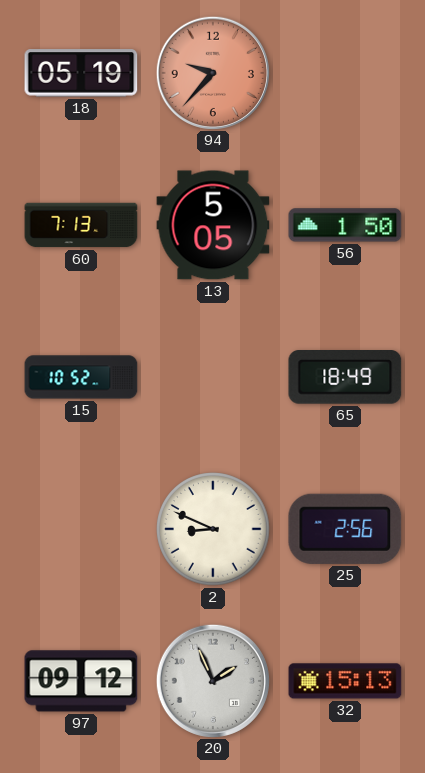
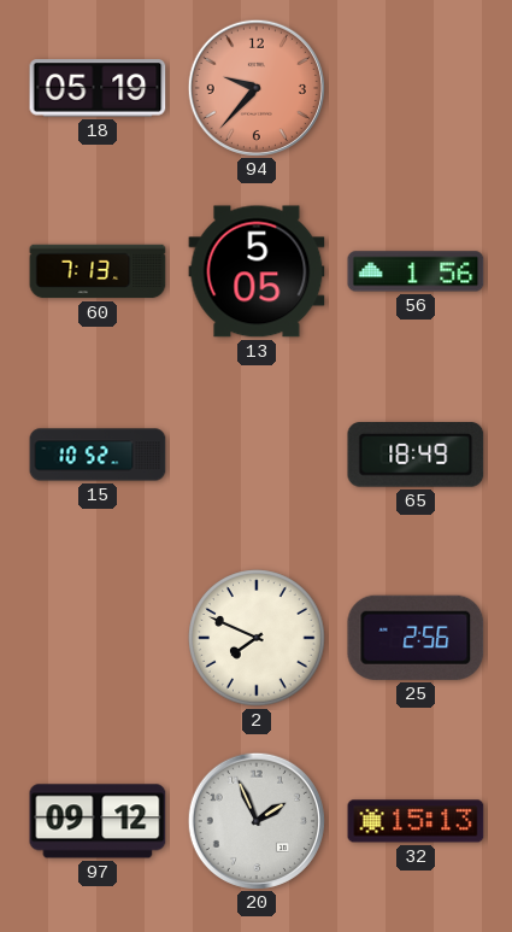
56: 1:50 -> 1:56 (416, 271)
2: 8:49 -> 7:49 (257, 638)
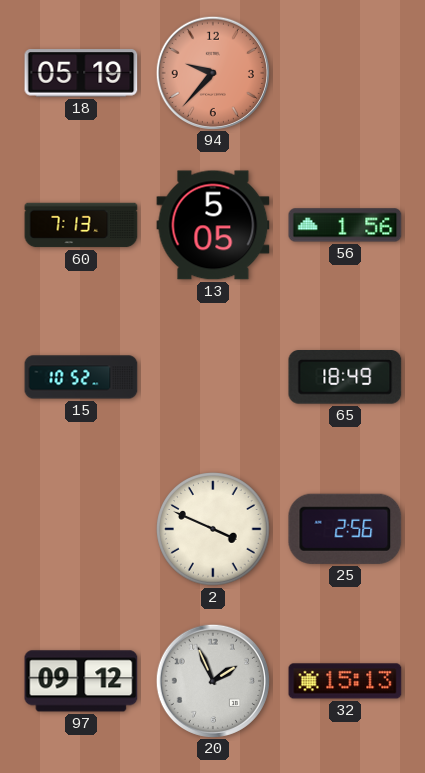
2: 7:49 -> 3:49 (213, 529)
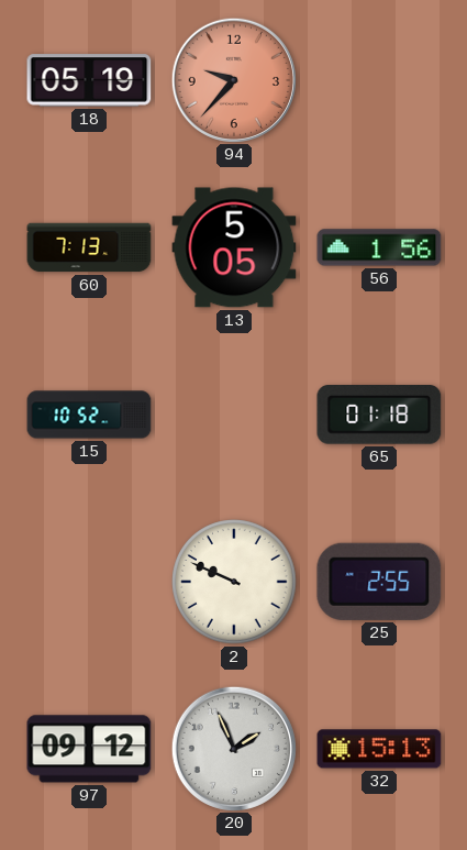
65: 18:49 -> 01:18 (379, 416)
2: 3:49 -> 9:49 (234, 582)
25: 2:56 -> 2:55 (379, 582)
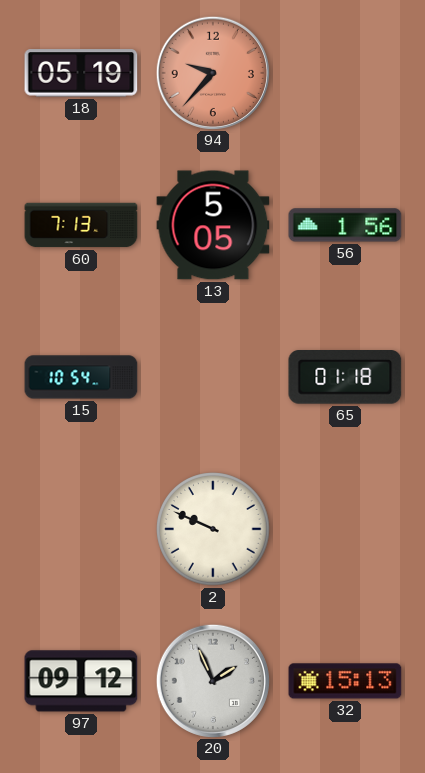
15: 10:52 -> 10:54 (81, 377)
25: 2:55 -> none (379, 582)
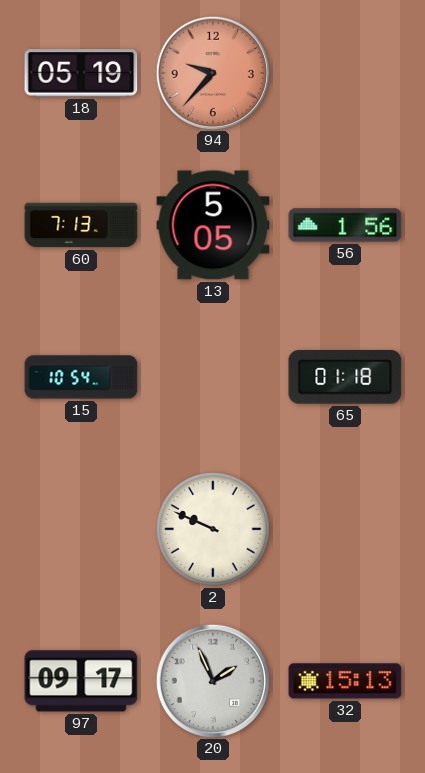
97: 09:12 -> 09:17 (81, 681)
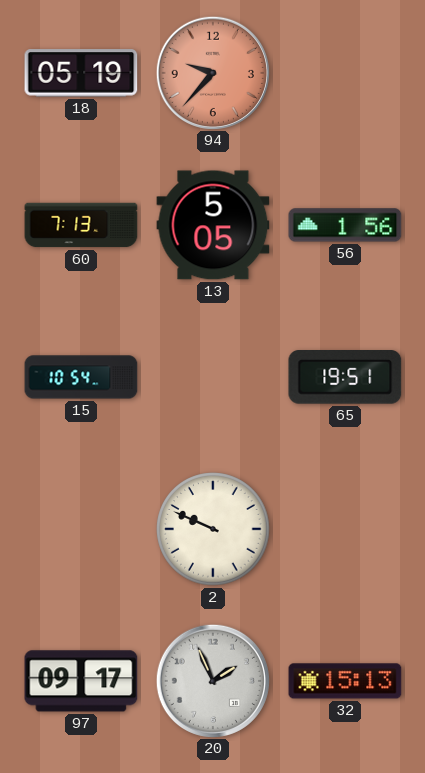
65: 01:18 -> 19:51 (345, 378)
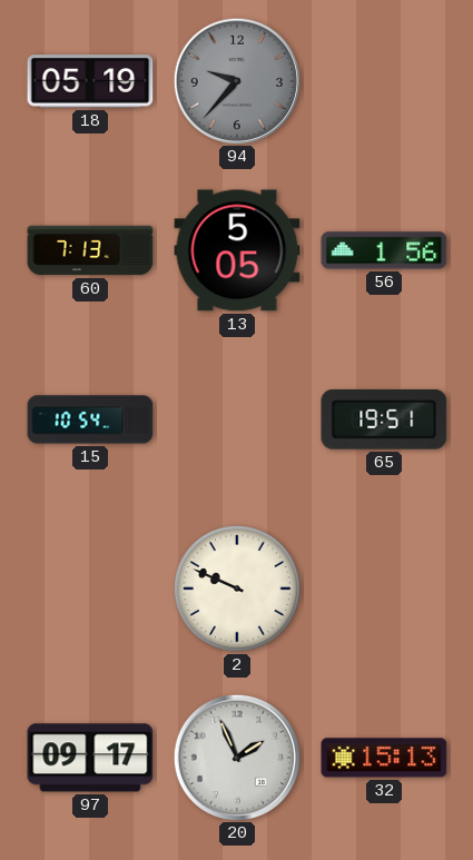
94 dial: salmon -> grey (236, 80)
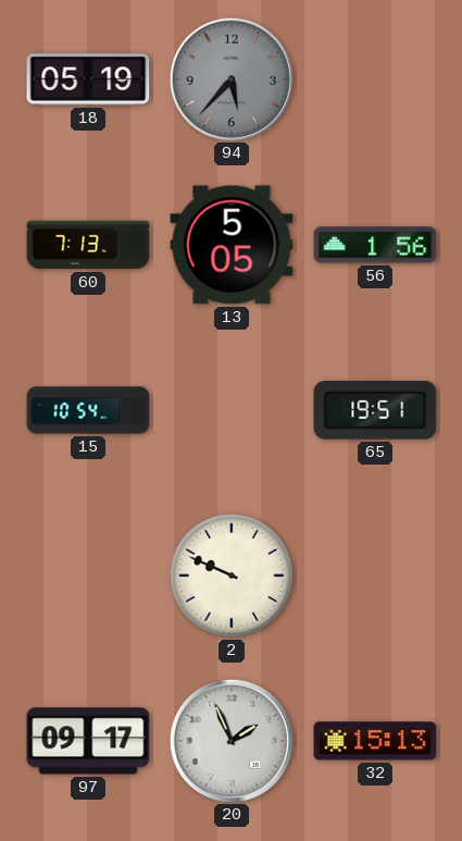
94: 9:37 -> 5:37 (230, 78)
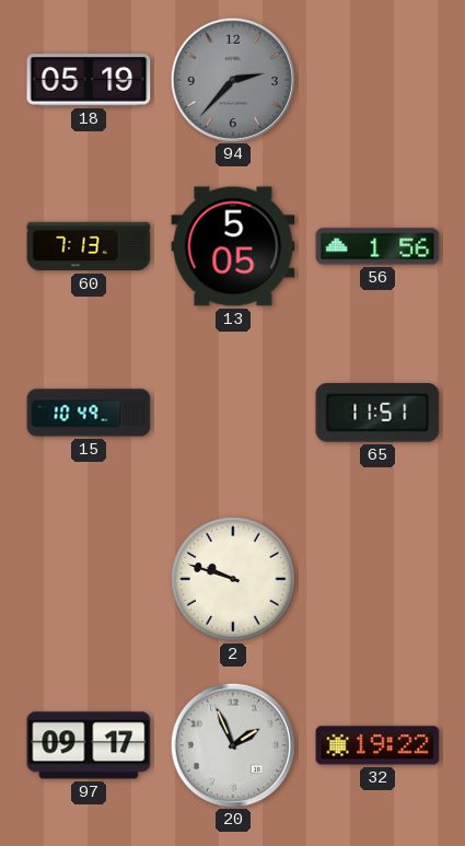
94: 5:37 -> 2:37 (232, 79)
15: 10:54 -> 10:49 (89, 413)
65: 19:51 -> 11:51 (377, 414)
2: 9:49 -> 9:48 (233, 579)
32: 15:13 -> 19:22 (377, 745)
